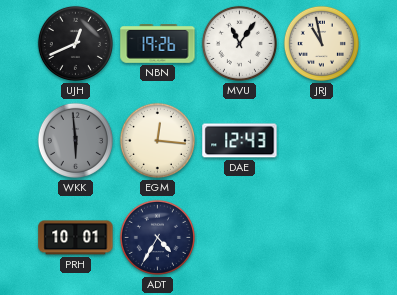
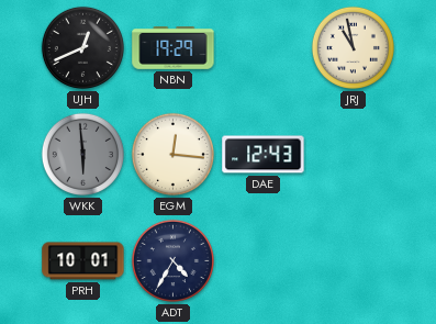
NBN: 19:26 -> 19:29 (174, 48)
MVU: 11:06 -> none (239, 43)
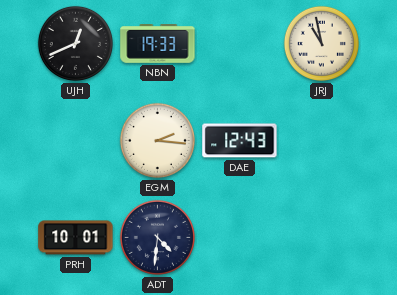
NBN: 19:29 -> 19:33 (158, 44)
WKK: 5:59 -> none (82, 154)
EGM: 12:16 -> 2:16 (157, 140)
ADT: 4:35 -> 4:31 (157, 237)
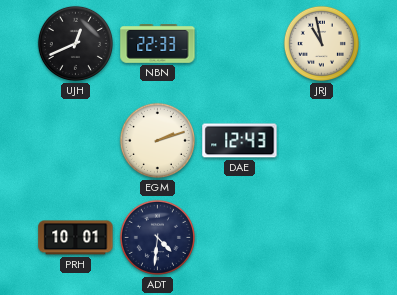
NBN: 19:33 -> 22:33 (158, 44)
EGM: 2:16 -> 2:12 (157, 140)
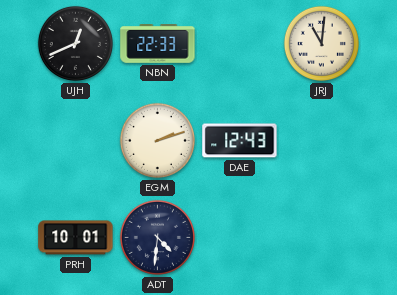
JRJ: 10:58 -> 11:01 (321, 43)
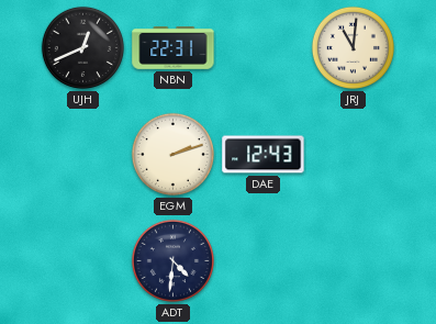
NBN: 22:33 -> 22:31 (174, 48)
PRH: 10:01 -> none (76, 238)
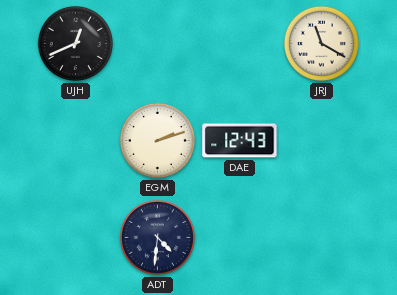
NBN: 22:31 -> none (174, 48)
JRJ: 11:01 -> 11:20 (321, 43)
